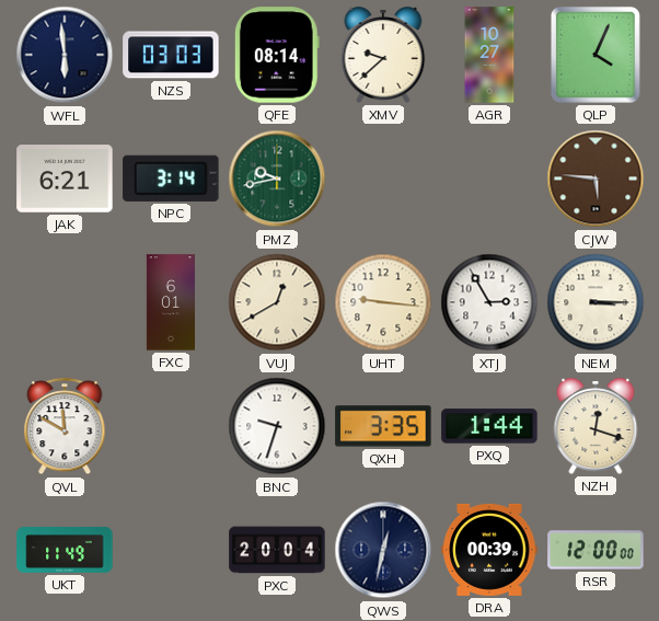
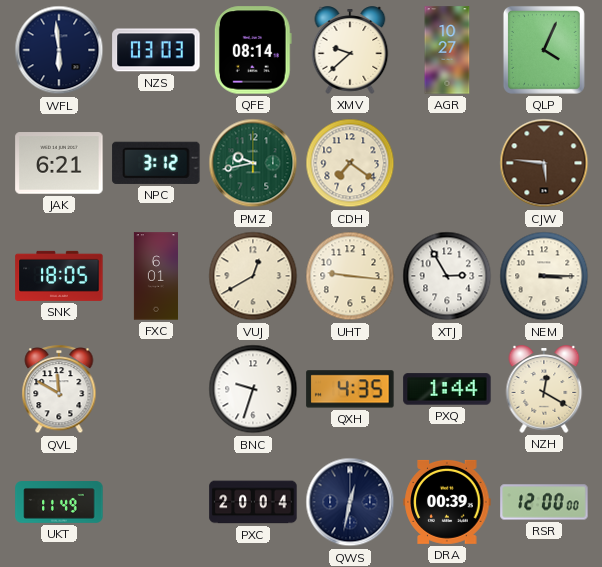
NPC: 3:14 -> 3:12 (156, 163)
CDH: none -> 7:21 (350, 163)
SNK: none -> 18:05 (59, 276)
QXH: 3:35 -> 4:35 (350, 389)
NZH: 12:18 -> 12:20 (544, 389)
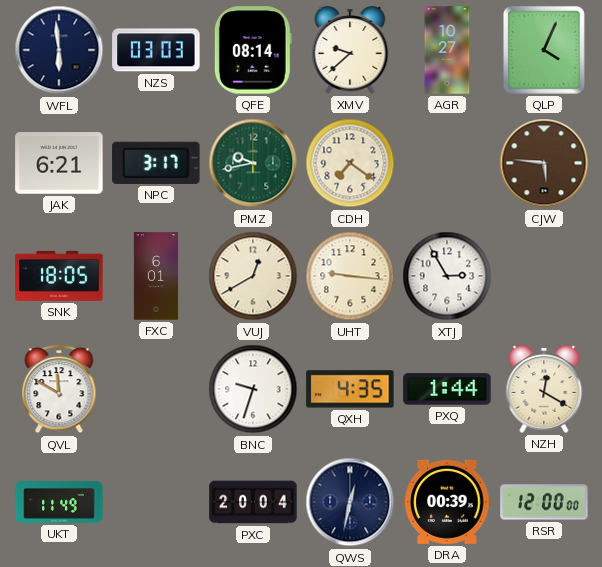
NPC: 3:12 -> 3:17 (156, 163)
NEM: 3:15 -> none (544, 276)
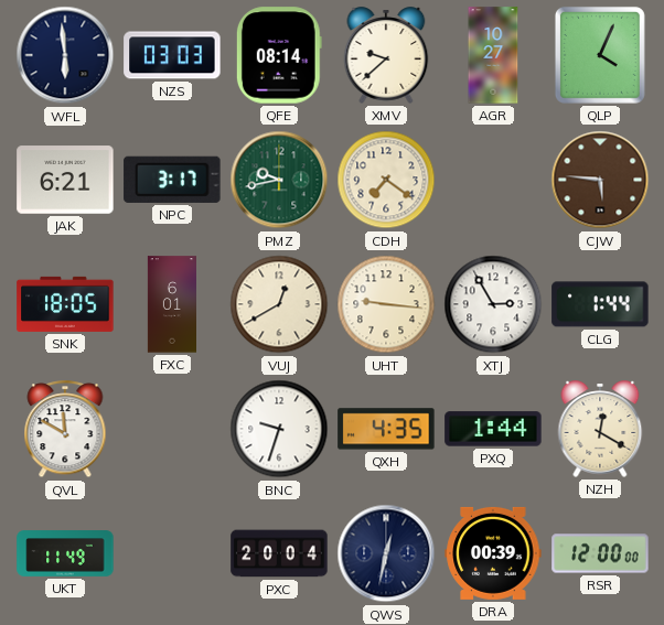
CLG: none -> 1:44 (600, 304)
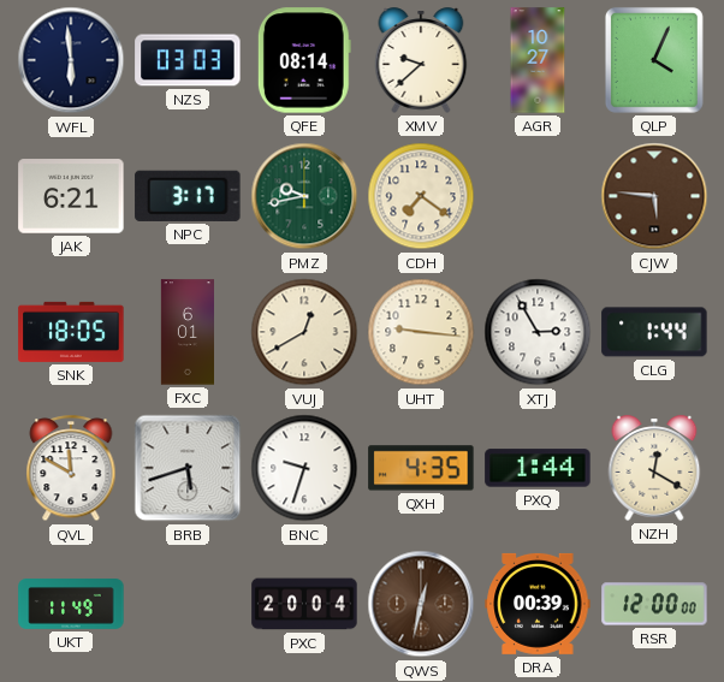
BRB: none -> 5:42 (188, 468)
QWS dial: navy -> brown (421, 604)
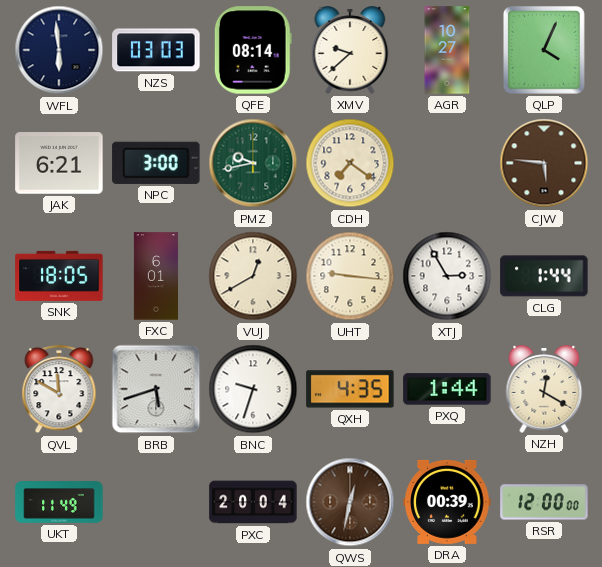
NPC: 3:17 -> 3:00 (156, 163)
